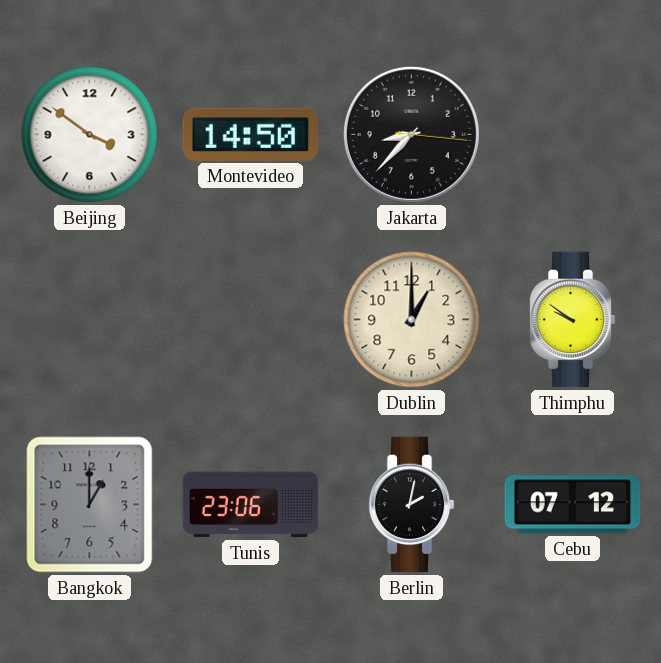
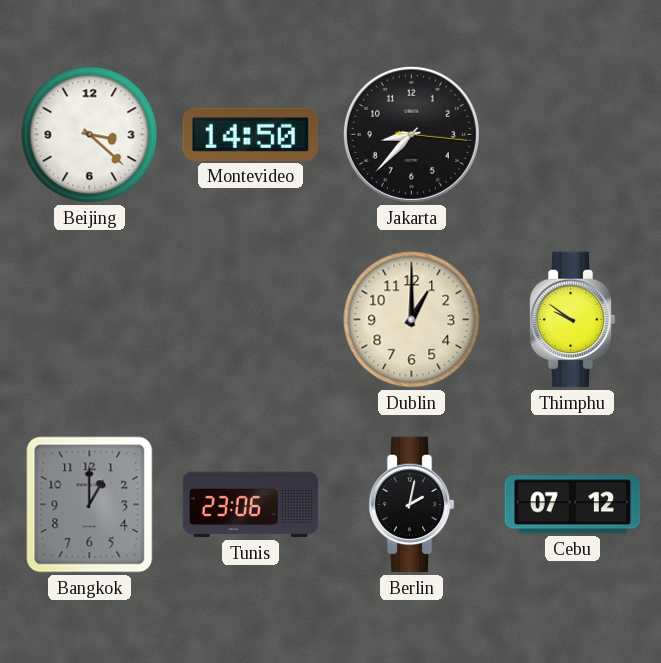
Beijing: 3:51 -> 3:22 (90, 135)
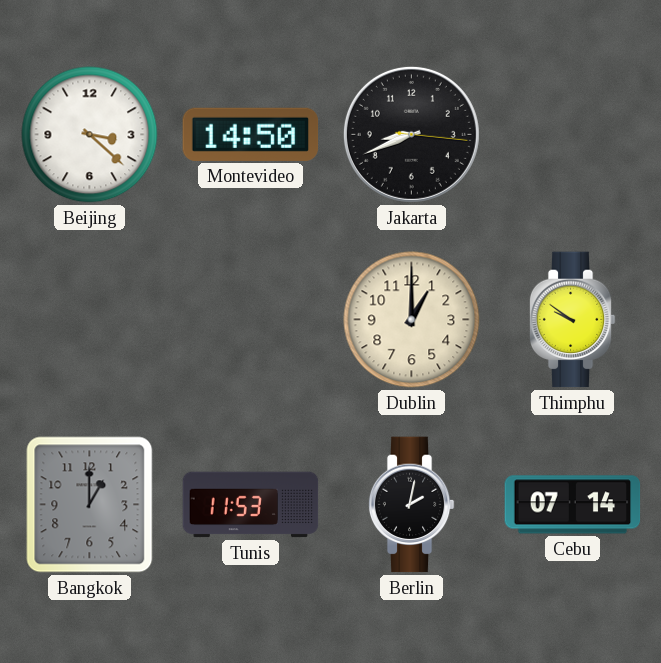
Jakarta: 8:37 -> 8:41 (411, 134)
Tunis: 23:06 -> 11:53 (251, 505)
Cebu: 07:12 -> 07:14 (573, 505)
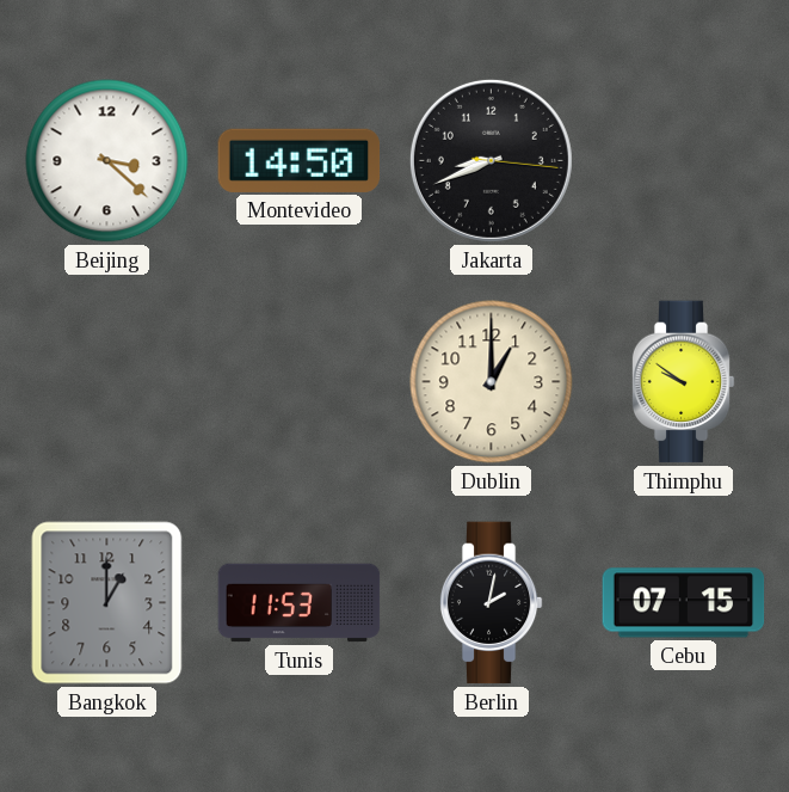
Cebu: 07:14 -> 07:15 (684, 603)
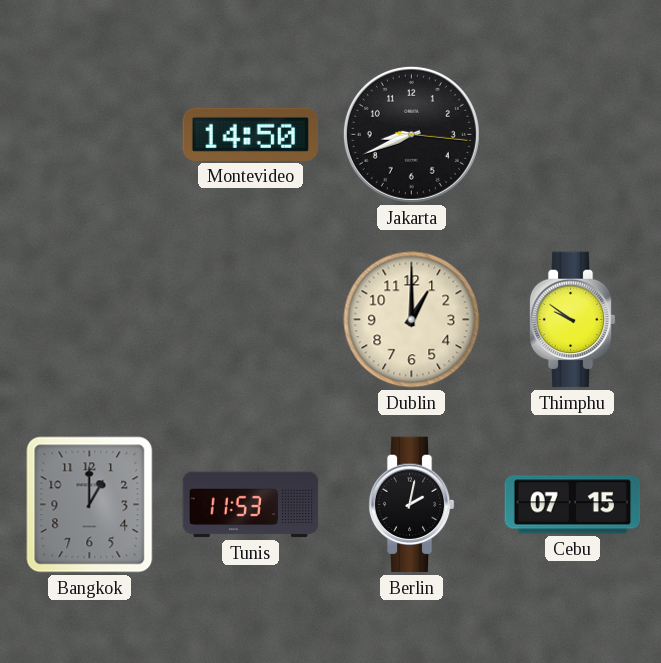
Beijing: 3:22 -> none (107, 161)
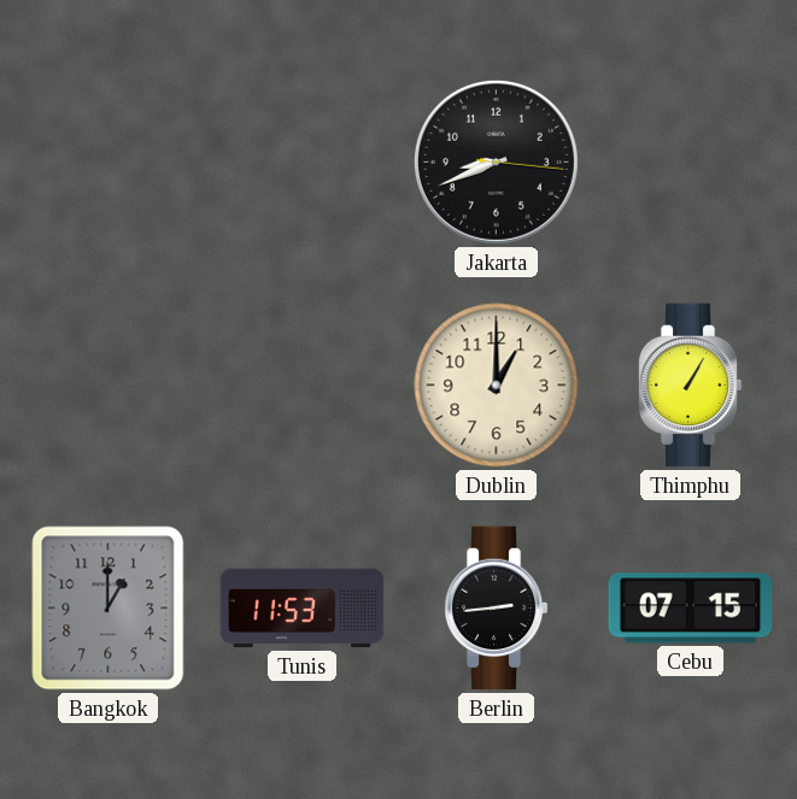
Montevideo: 14:50 -> none (251, 134)
Thimphu: 9:51 -> 1:05 (690, 386)
Berlin: 2:02 -> 2:44 (496, 609)
